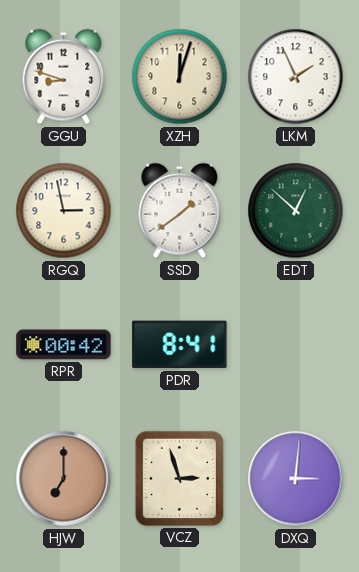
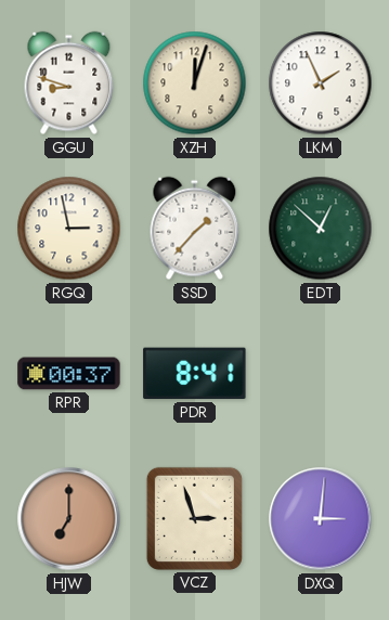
SSD: 1:39 -> 1:37 (195, 229)
RPR: 00:42 -> 00:37 (69, 374)
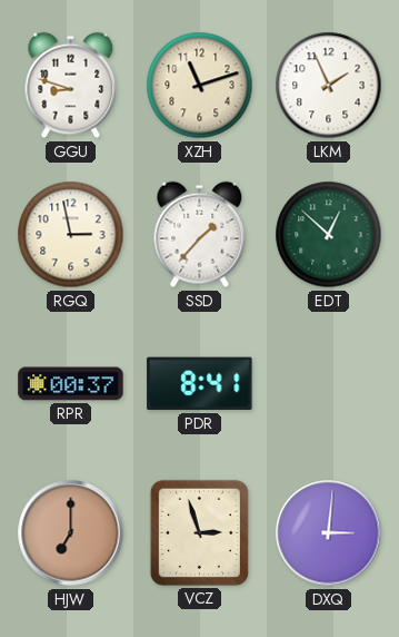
XZH: 12:03 -> 11:12 (200, 86)
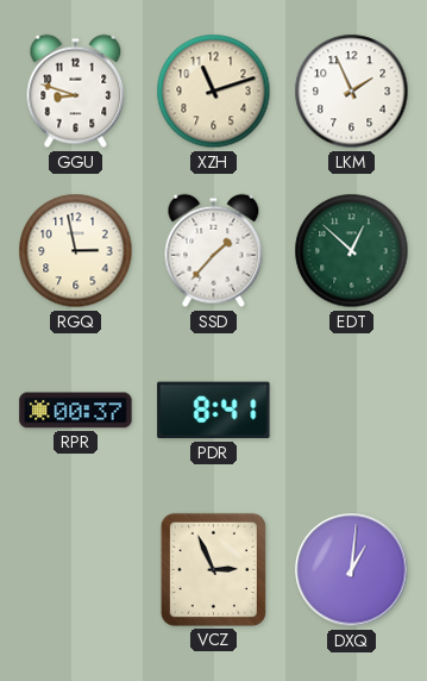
HJW: 7:00 -> none (71, 533)
VCZ: 2:57 -> 2:56 (213, 569)
DXQ: 3:01 -> 1:01 (352, 570)
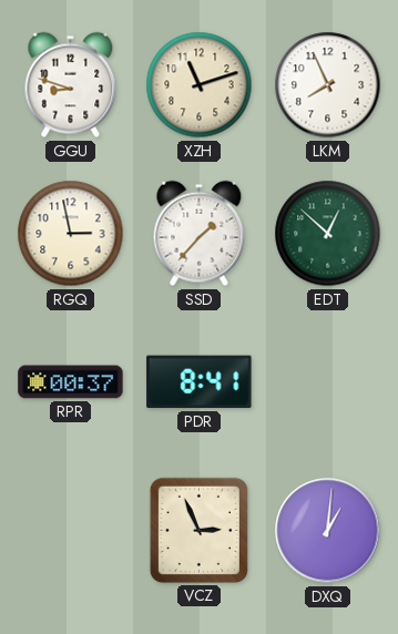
LKM: 1:56 -> 7:56 (328, 85)
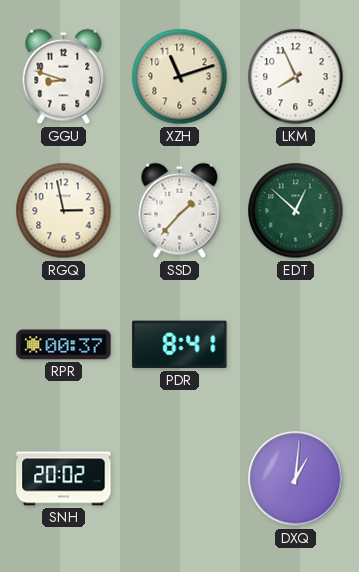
SNH: none -> 20:02 (64, 479)
VCZ: 2:56 -> none (198, 530)
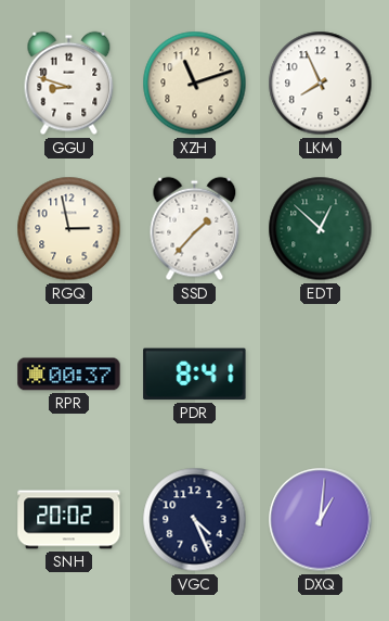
VGC: none -> 4:26 (195, 520)
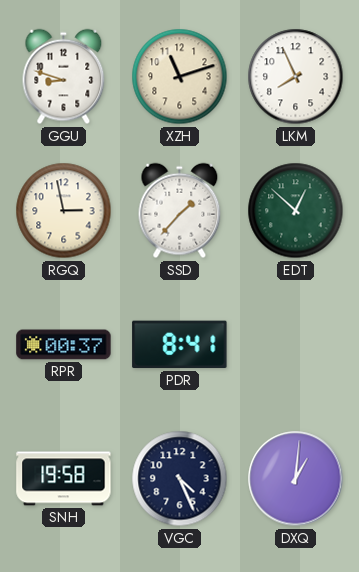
SNH: 20:02 -> 19:58 (64, 479)
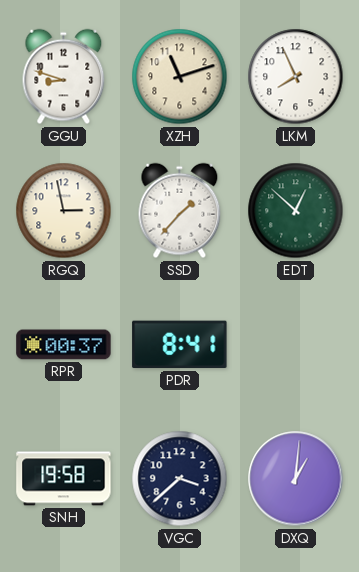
VGC: 4:26 -> 3:38 (180, 479)
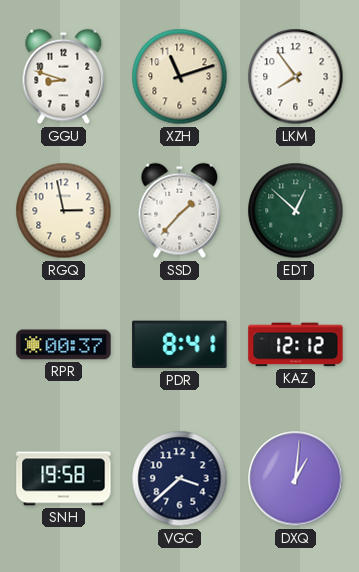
LKM: 7:56 -> 7:54 (296, 77)
KAZ: none -> 12:12 (296, 345)
